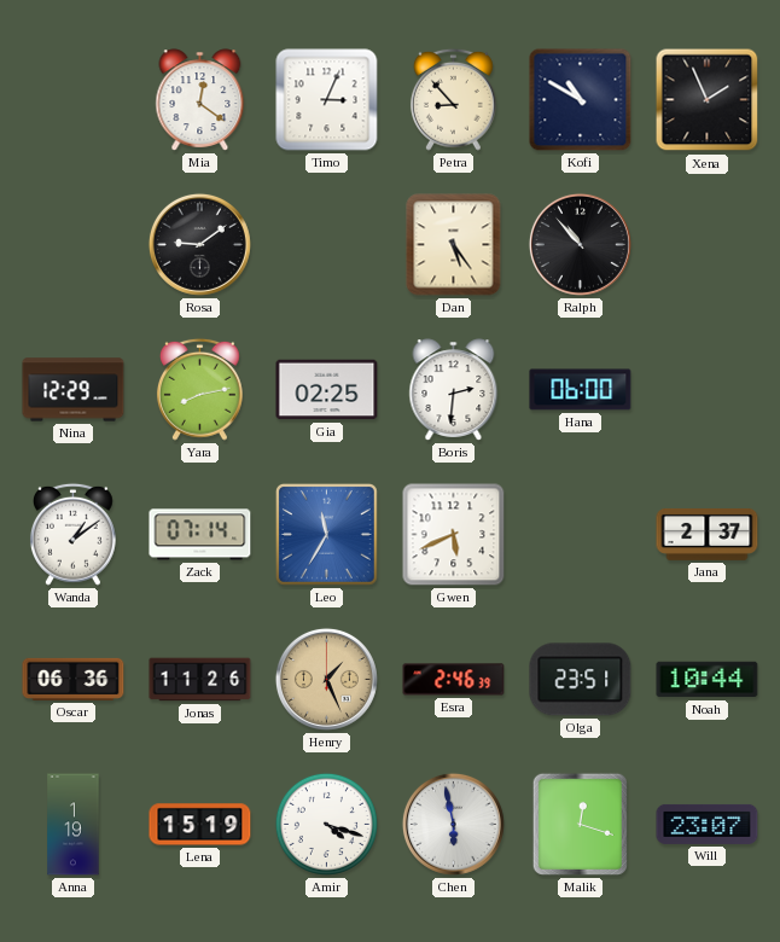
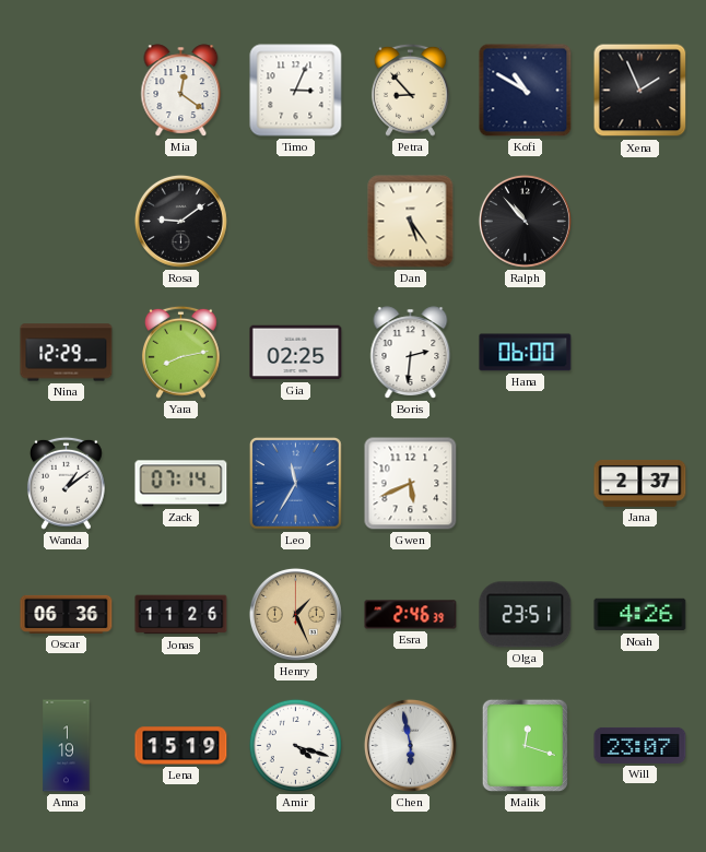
Noah: 10:44 -> 4:26 (640, 615)
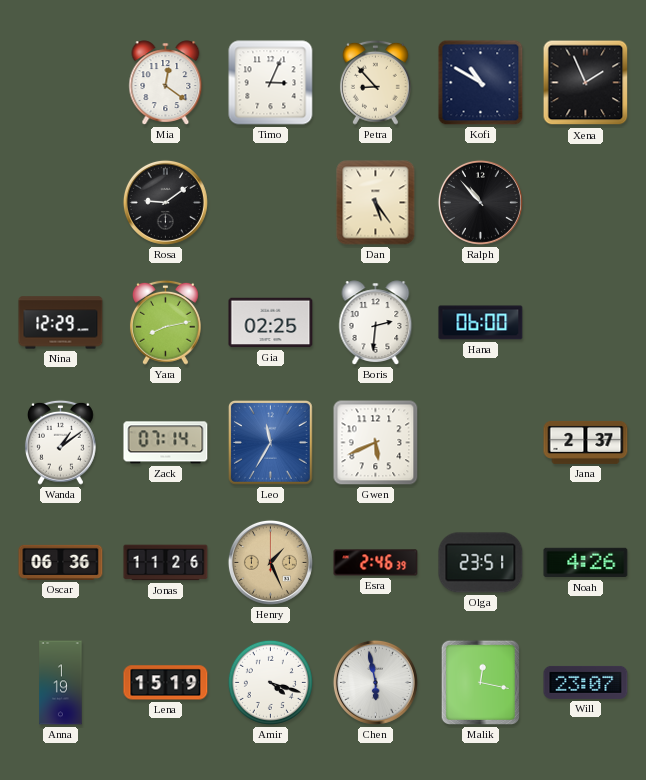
Malik: 12:18 -> 12:17 (480, 682)
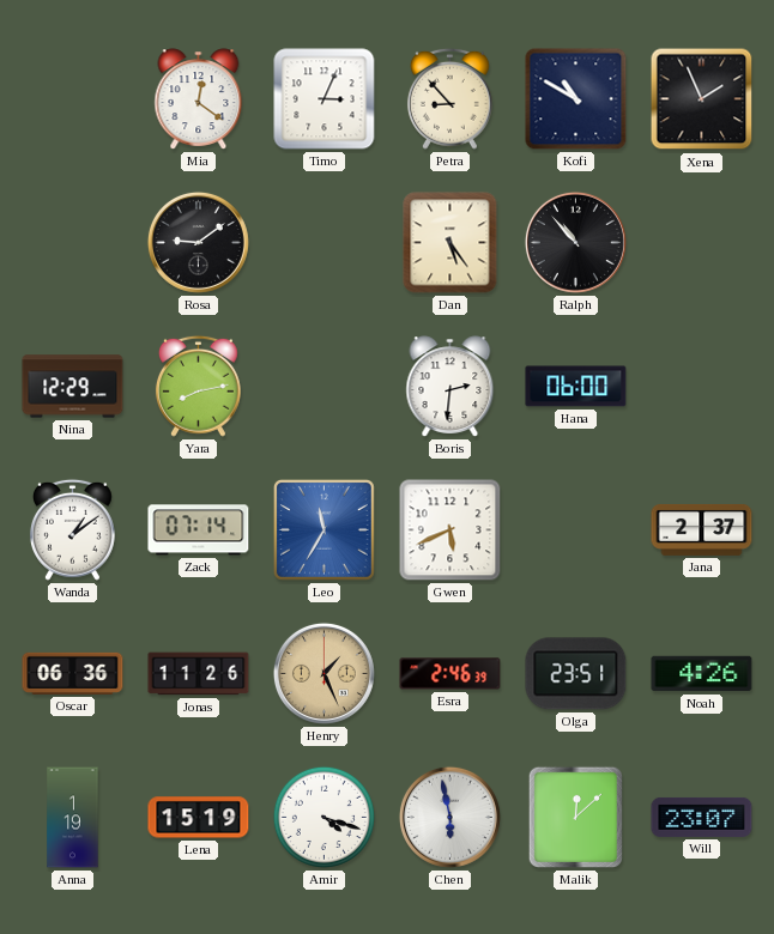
Gia: 02:25 -> none (271, 323)
Malik: 12:17 -> 12:08 (575, 817)
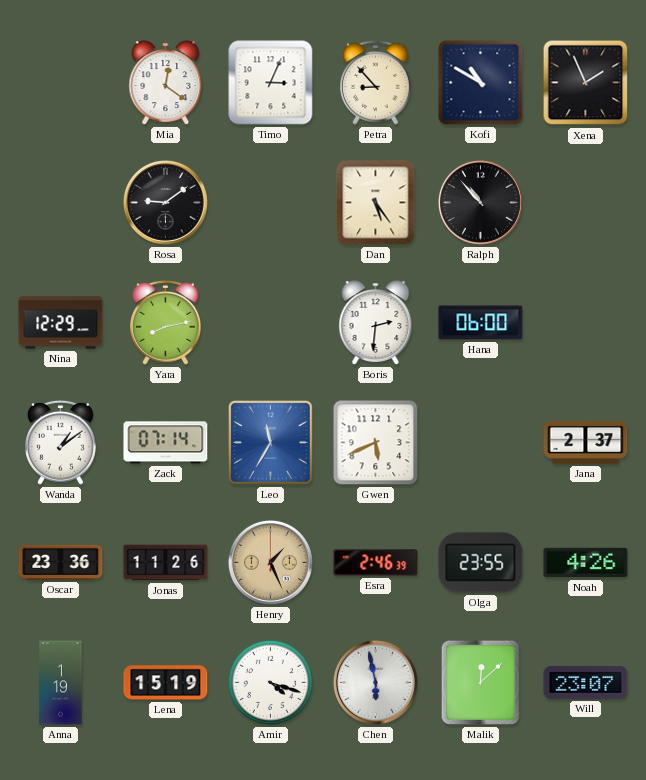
Oscar: 06:36 -> 23:36 (61, 562)
Olga: 23:51 -> 23:55 (481, 563)
